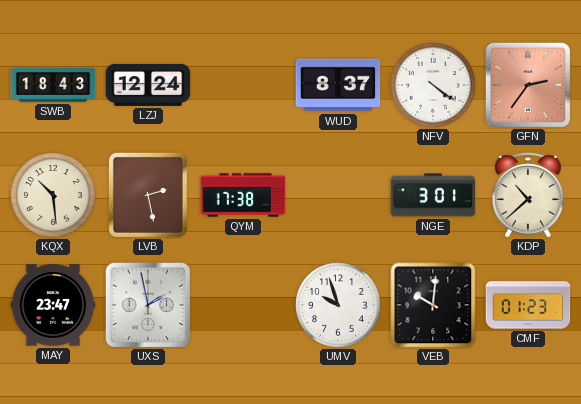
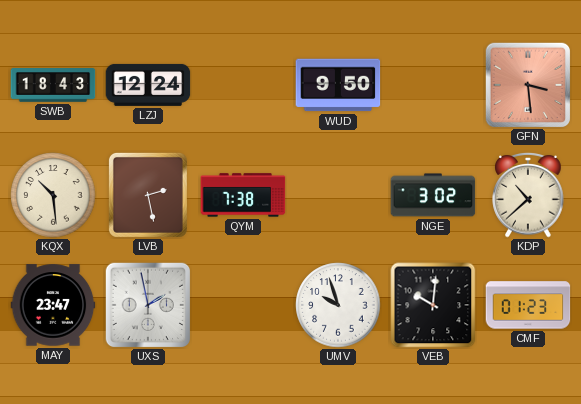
WUD: 8:37 -> 9:50 (338, 85)
NFV: 4:21 -> none (433, 85)
GFN: 2:36 -> 3:29 (527, 84)
QYM: 17:38 -> 7:38 (243, 195)
NGE: 3:01 -> 3:02 (433, 195)
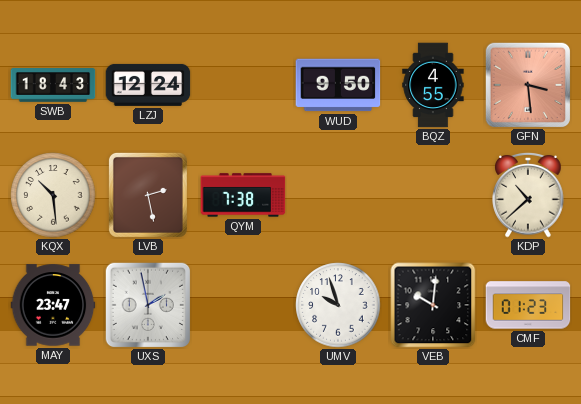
BQZ: none -> 4:55 (433, 85)
NGE: 3:02 -> none (433, 195)
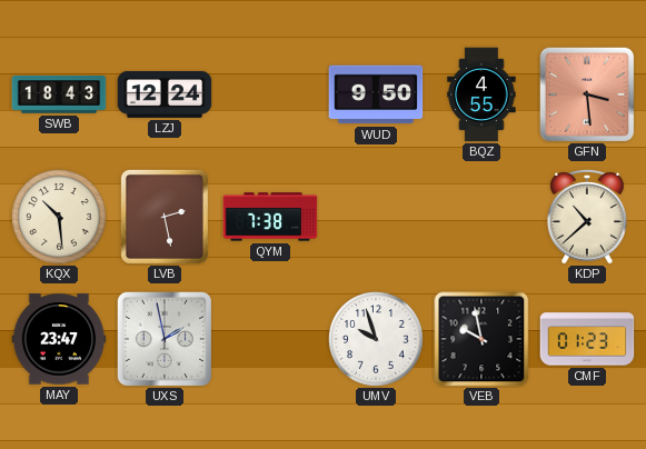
VEB: 10:01 -> 9:58 (481, 339)
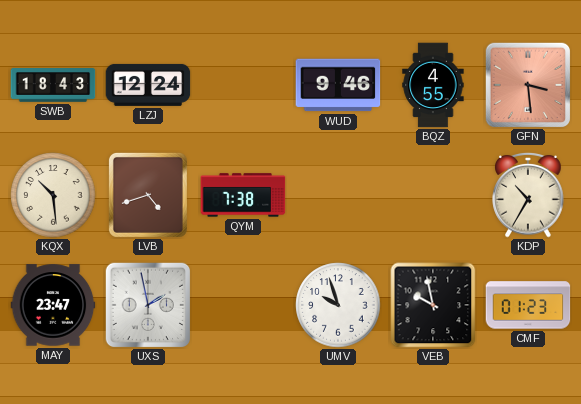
WUD: 9:50 -> 9:46 (338, 85)
LVB: 2:28 -> 4:42 (148, 195)
KDP: 10:38 -> 10:35 (528, 196)
